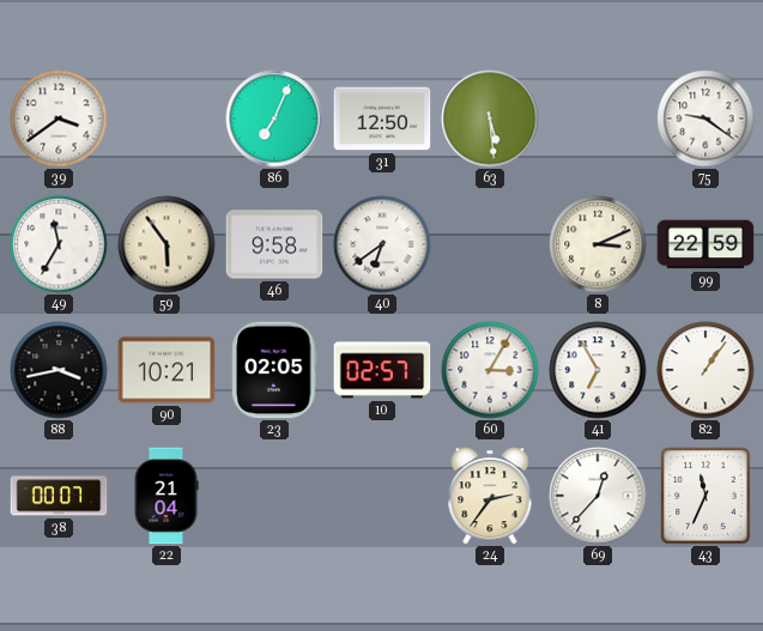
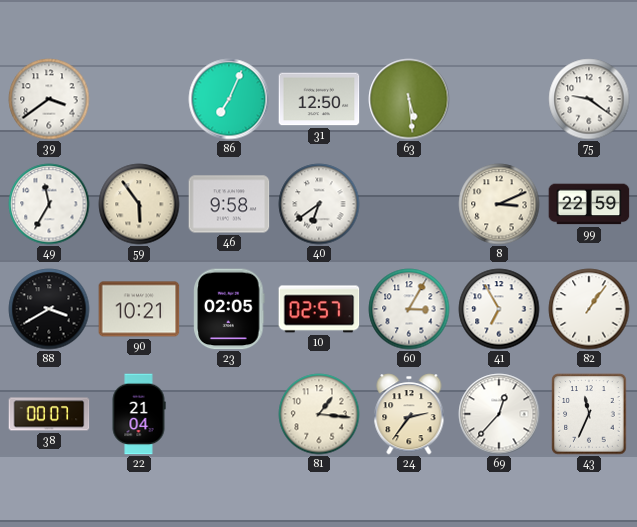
88: 3:43 -> 3:40 (49, 309)
81: none -> 1:16 (319, 414)
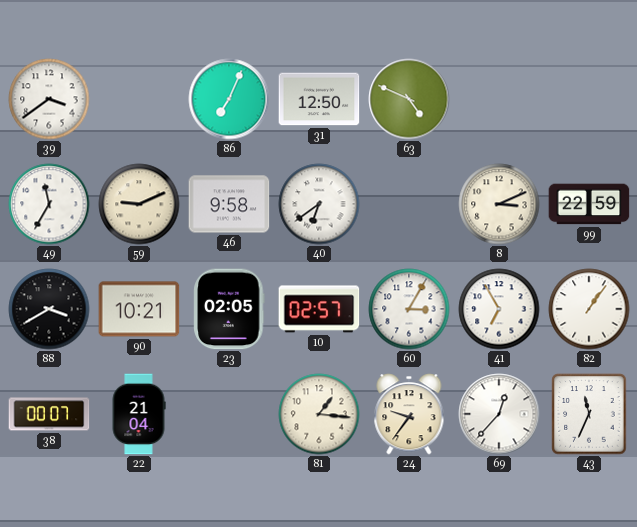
63: 5:29 -> 4:49 (409, 99)
75: 9:21 -> none (589, 99)
59: 5:54 -> 9:11 (139, 204)
24: 2:36 -> 9:36 (409, 414)
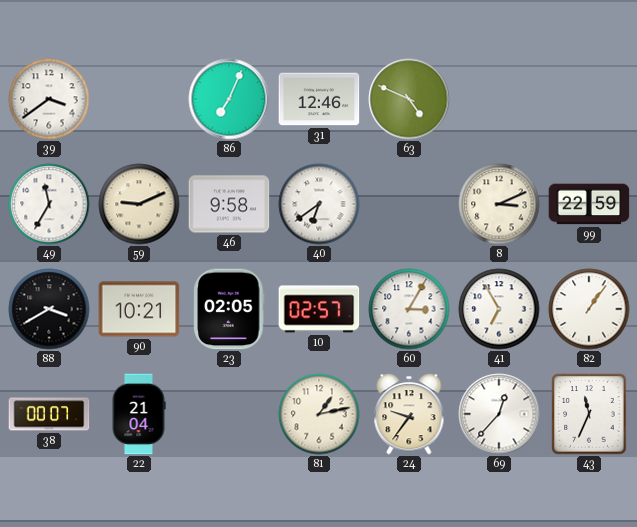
31: 12:50 -> 12:46 (319, 99)
81: 1:16 -> 1:13 (319, 414)
